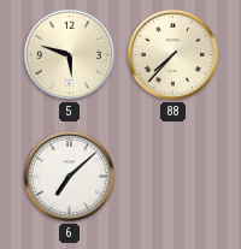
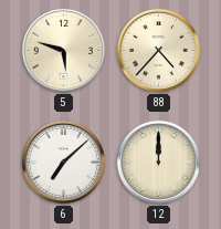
88: 7:37 -> 4:37 (158, 50)
12: none -> 12:00 (158, 162)
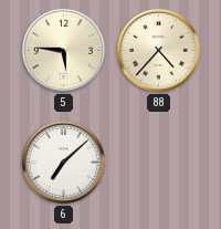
5: 5:48 -> 5:46 (63, 50)
12: 12:00 -> none (158, 162)
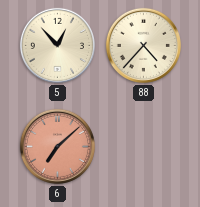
5: 5:46 -> 12:53 (57, 45)
6 dial: white -> salmon (57, 146)
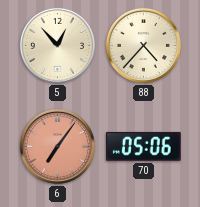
6: 7:08 -> 7:06 (57, 146)
70: none -> 05:06 (144, 146)
